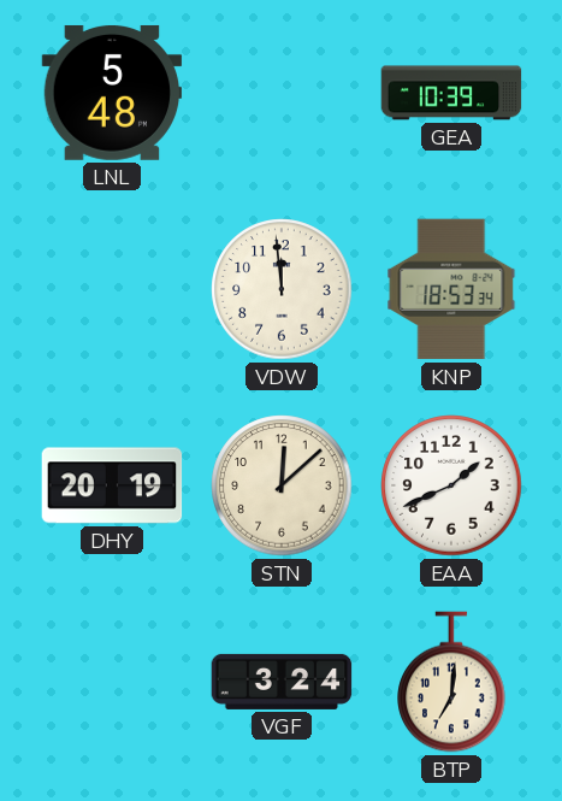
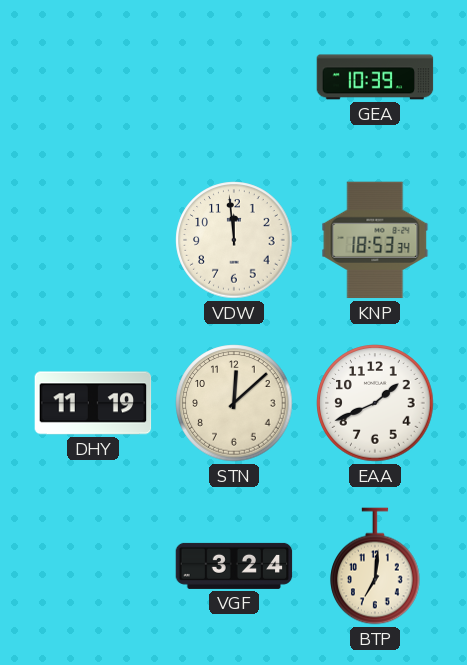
LNL: 5:48 -> none (112, 93)
DHY: 20:19 -> 11:19 (93, 403)
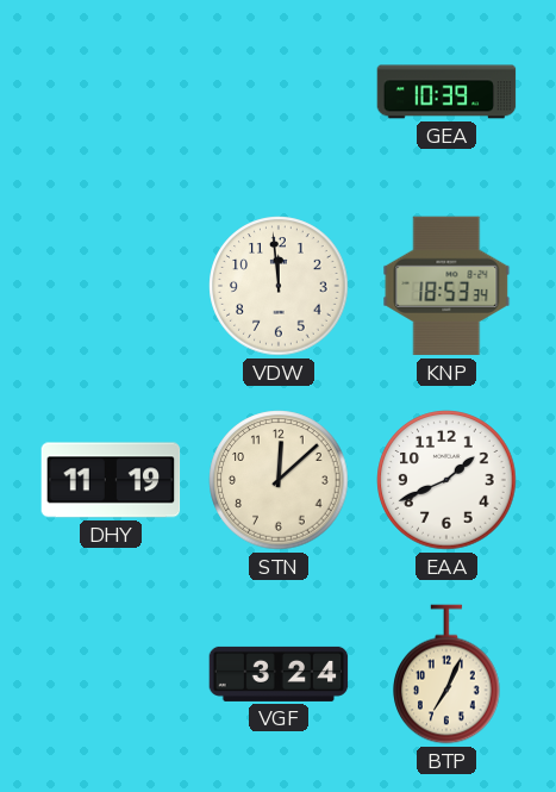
BTP: 7:01 -> 7:04 (446, 674)
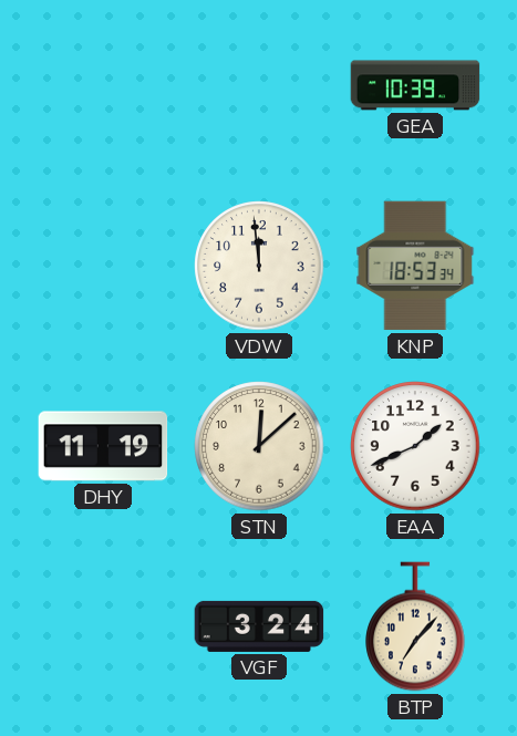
BTP: 7:04 -> 7:07 (415, 626)
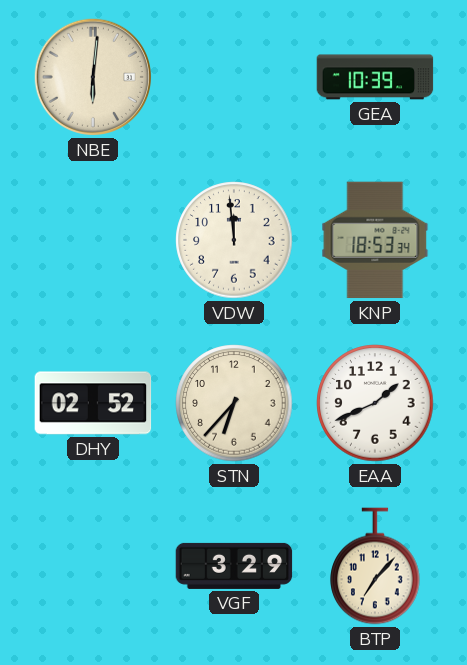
NBE: none -> 6:01 (93, 77)
DHY: 11:19 -> 02:52 (93, 403)
STN: 12:08 -> 6:37 (234, 403)
VGF: 3:24 -> 3:29 (234, 566)
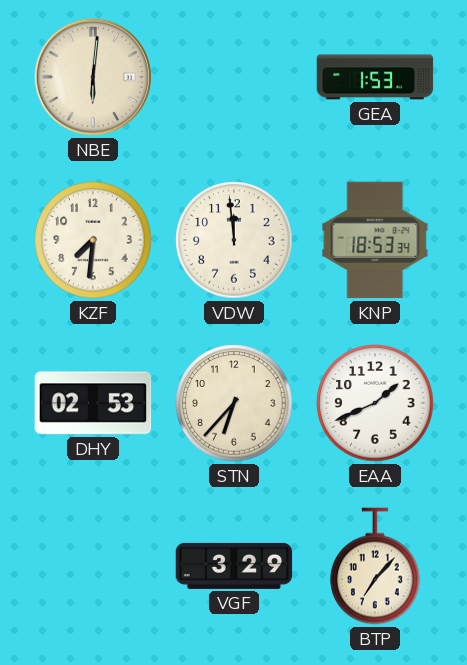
GEA: 10:39 -> 1:53 (375, 77)
KZF: none -> 7:31 (93, 240)
DHY: 02:52 -> 02:53 (93, 403)
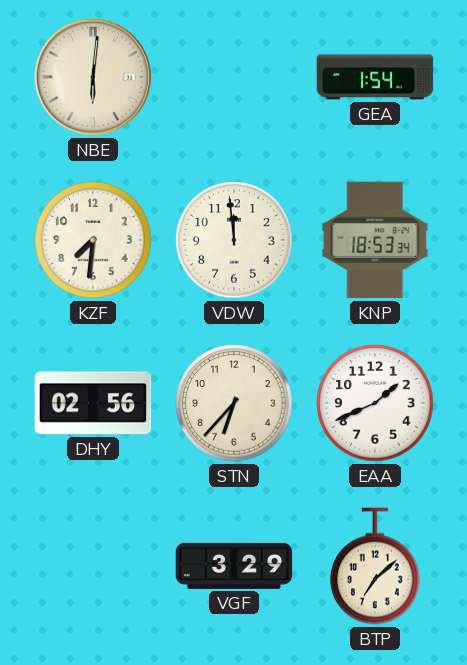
GEA: 1:53 -> 1:54 (375, 77)
DHY: 02:53 -> 02:56 (93, 403)
BTP: 7:07 -> 7:08 (375, 566)
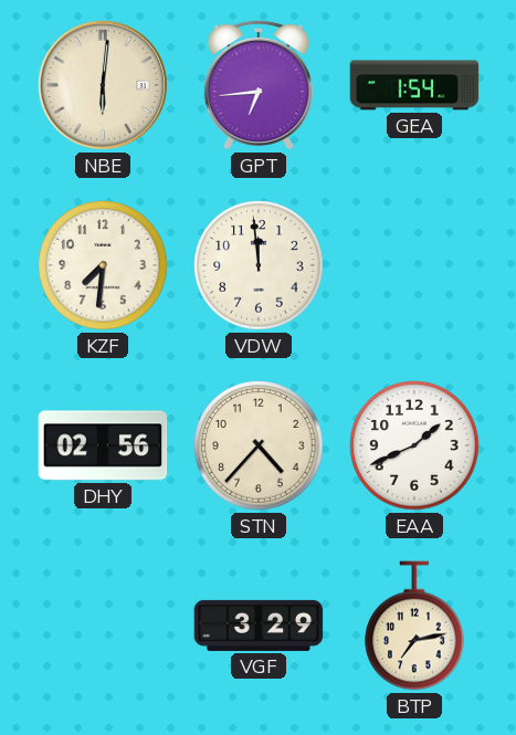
GPT: none -> 6:44 (259, 85)
KNP: 18:53 -> none (375, 240)
STN: 6:37 -> 4:37 (259, 445)
BTP: 7:08 -> 7:13 (414, 626)
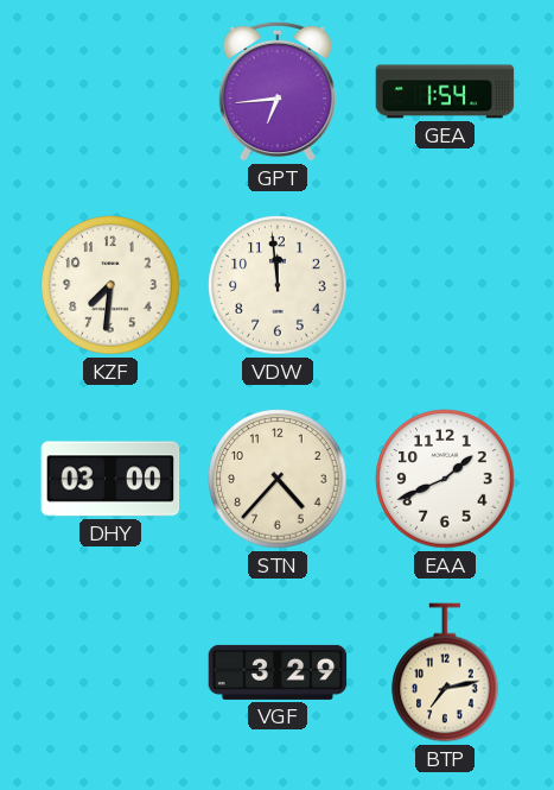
NBE: 6:01 -> none (103, 85)
DHY: 02:56 -> 03:00 (110, 479)
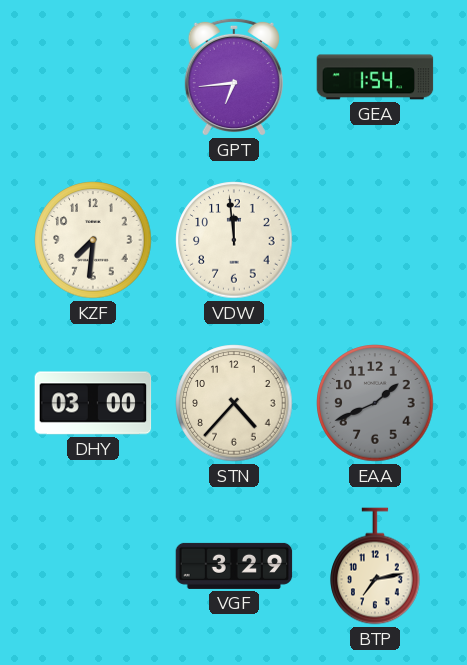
EAA dial: white -> grey (375, 403)
